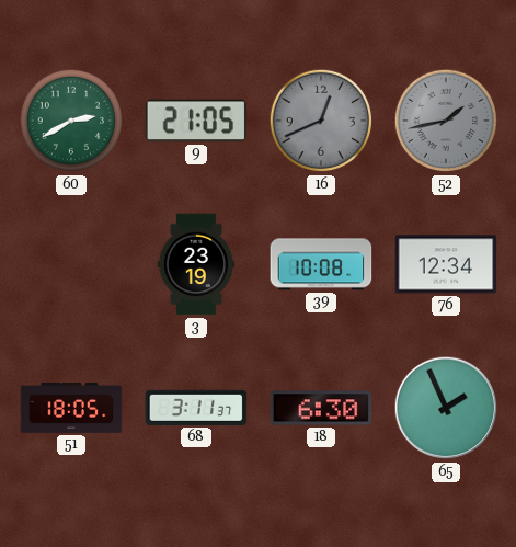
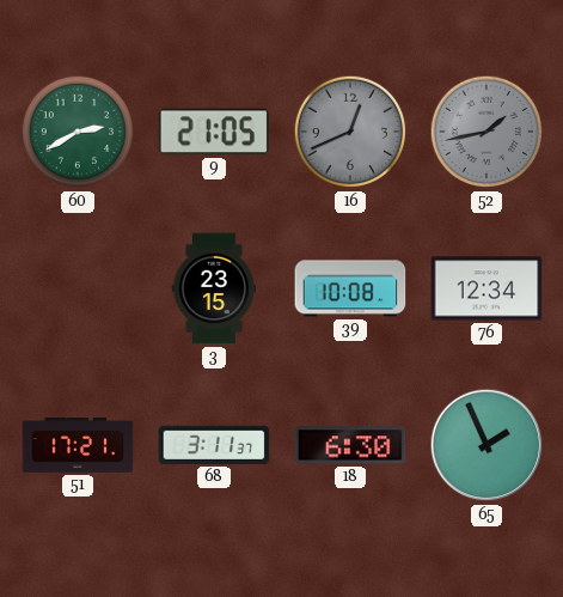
3: 23:19 -> 23:15 (214, 288)
51: 18:05 -> 17:21 (78, 446)
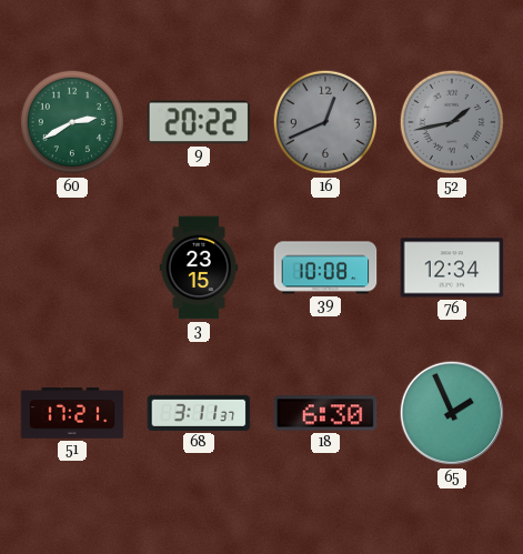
9: 21:05 -> 20:22 (199, 122)
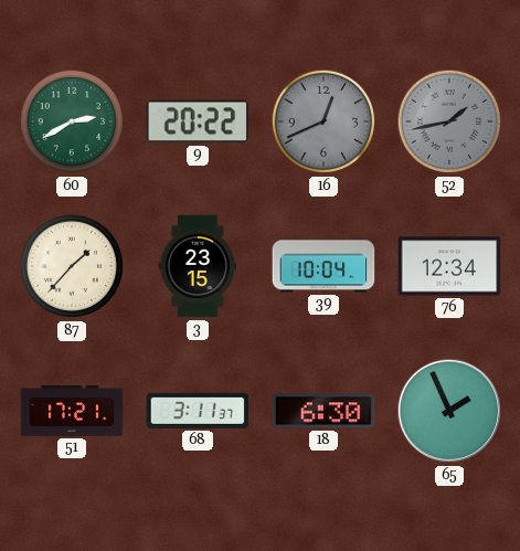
87: none -> 1:37 (72, 266)
39: 10:08 -> 10:04 (323, 266)
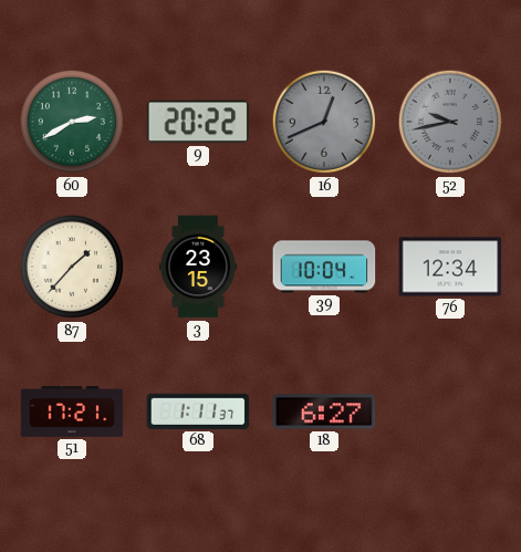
52: 1:43 -> 9:43 (450, 122)
68: 3:11 -> 1:11 (198, 412)
18: 6:30 -> 6:27 (324, 412)
65: 1:56 -> none (449, 411)
